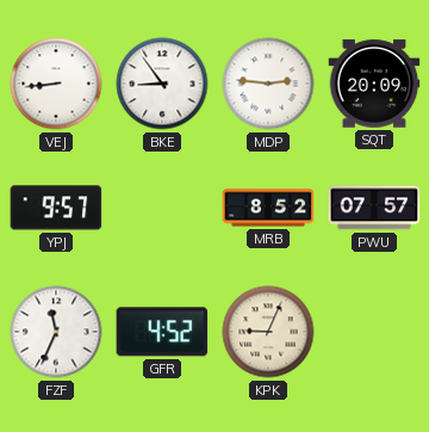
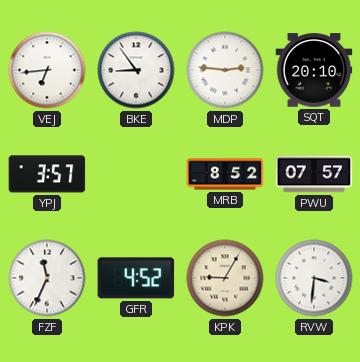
VEJ: 8:44 -> 6:44 (47, 70)
SQT: 20:09 -> 20:10 (314, 70)
YPJ: 9:57 -> 3:57 (47, 174)
KPK: 9:04 -> 9:05 (225, 278)
RVW: none -> 3:31 (314, 278)
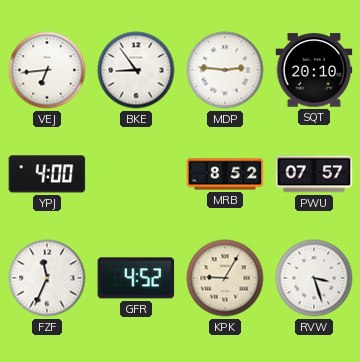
YPJ: 3:57 -> 4:00 (47, 174)
RVW: 3:31 -> 3:27 (314, 278)
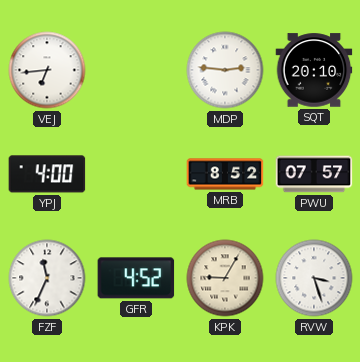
BKE: 8:54 -> none (136, 70)
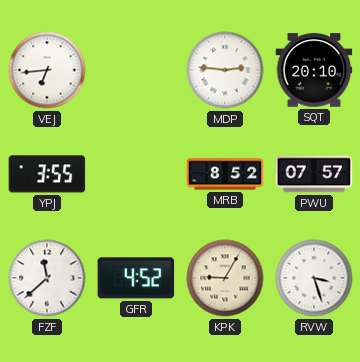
YPJ: 4:00 -> 3:55 (47, 174)
FZF: 11:34 -> 11:38 (47, 278)
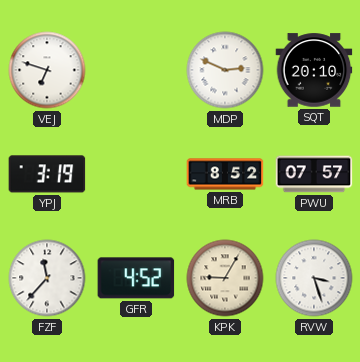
VEJ: 6:44 -> 6:48 (47, 70)
MDP: 2:46 -> 2:49 (225, 70)
YPJ: 3:55 -> 3:19 (47, 174)
FZF: 11:38 -> 11:37 (47, 278)
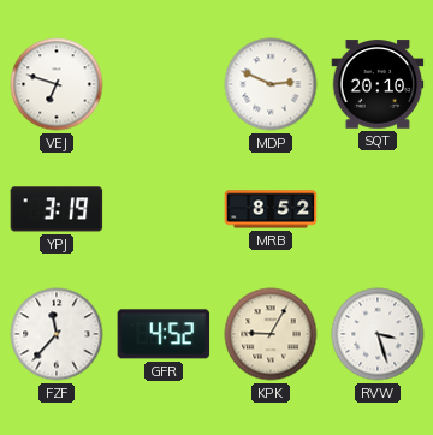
PWU: 07:57 -> none (314, 174)
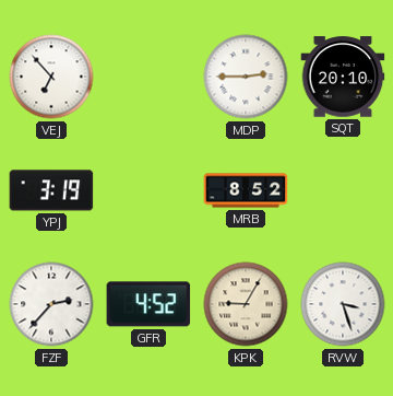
VEJ: 6:48 -> 6:53 (51, 77)
MDP: 2:49 -> 2:45 (246, 77)
FZF: 11:37 -> 2:37 (51, 304)
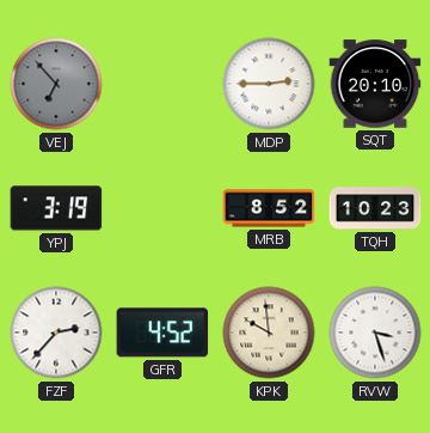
VEJ dial: white -> grey (56, 84)
TQH: none -> 10:23 (375, 208)
KPK: 9:05 -> 9:59 (269, 333)
